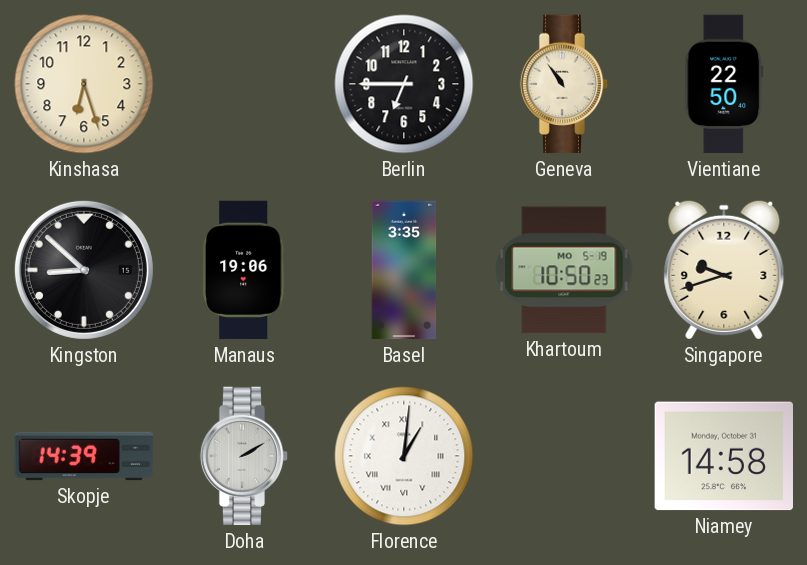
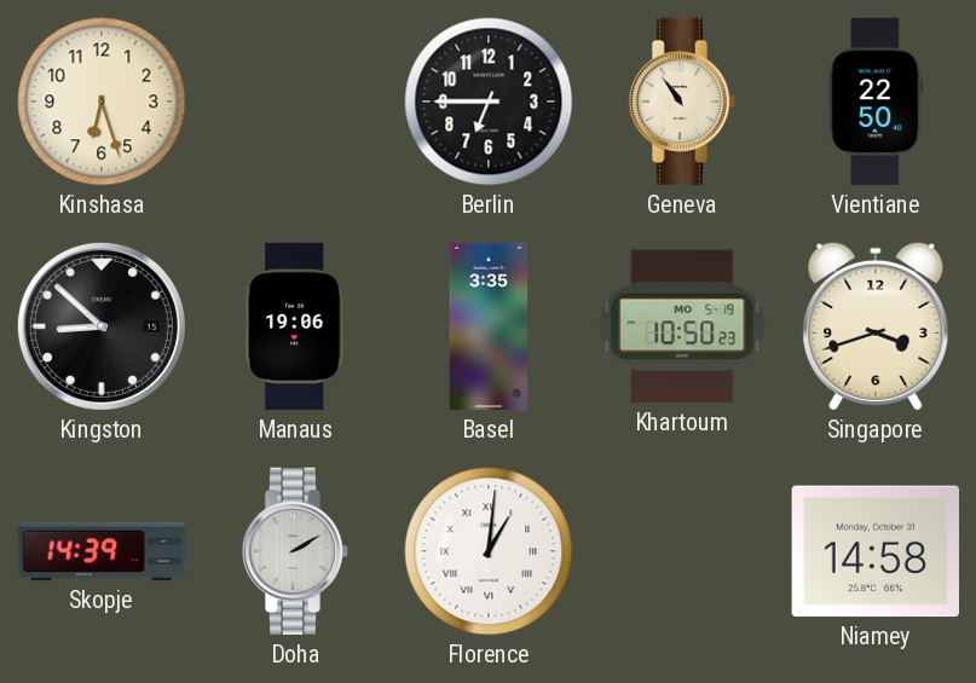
Singapore: 9:42 -> 3:42 (876, 326)
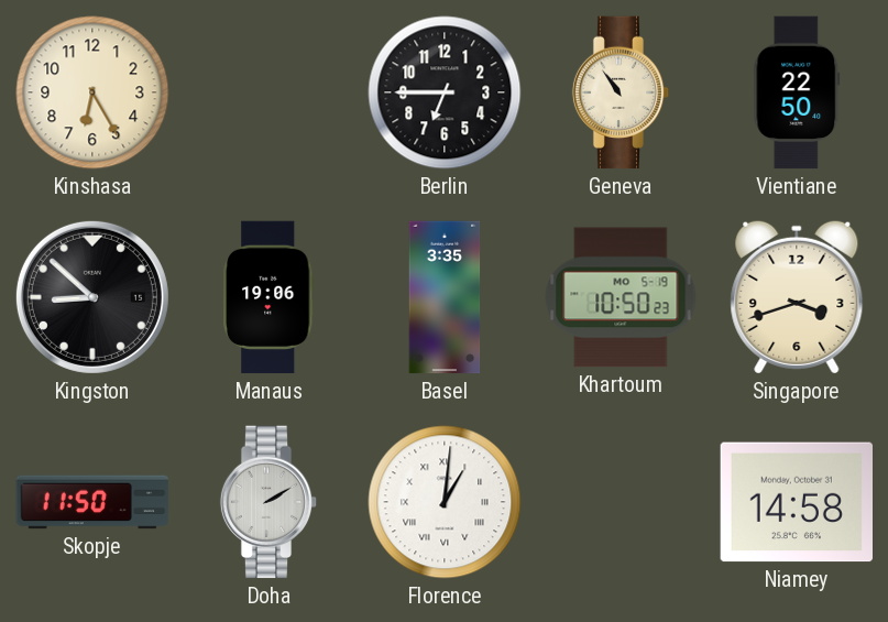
Kinshasa: 6:27 -> 6:25 (92, 92)
Skopje: 14:39 -> 11:50 (92, 502)
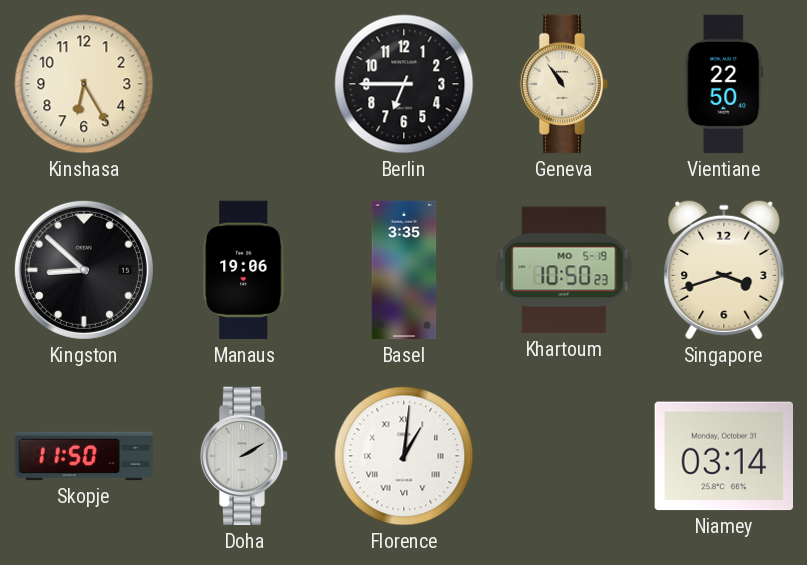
Niamey: 14:58 -> 03:14 (723, 456)
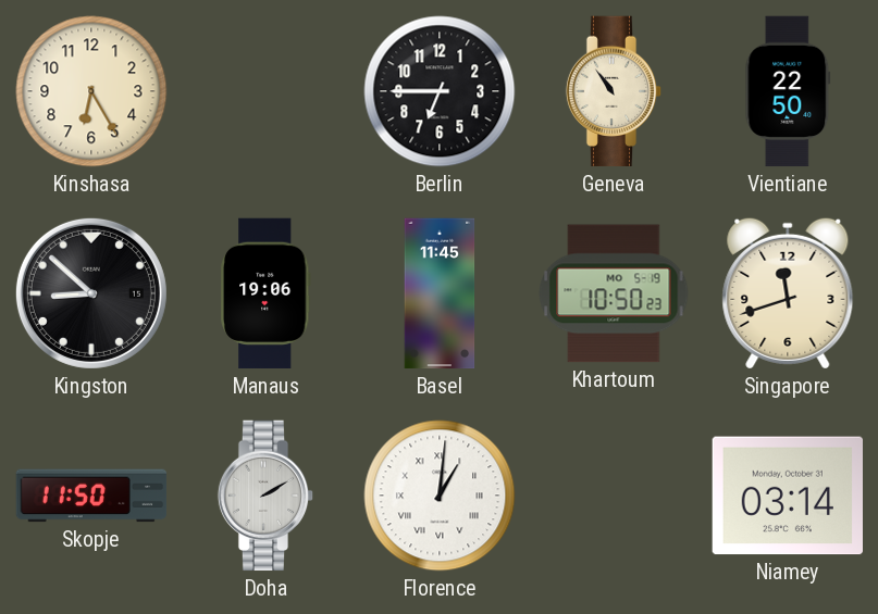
Basel: 3:35 -> 11:45 (440, 293)
Singapore: 3:42 -> 11:42 (788, 293)
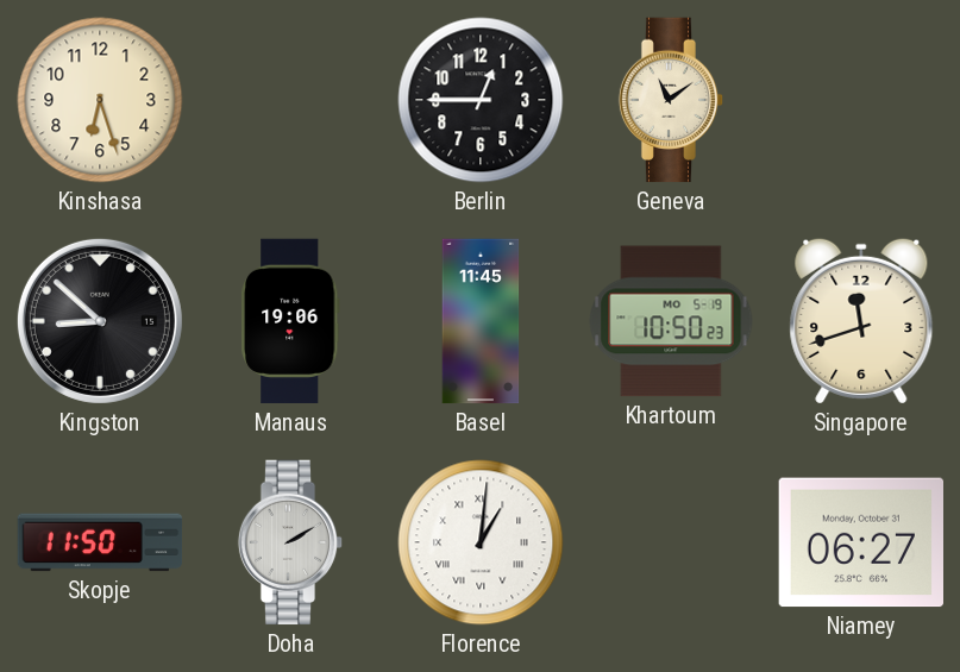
Kinshasa: 6:25 -> 6:27 (100, 100)
Berlin: 6:45 -> 12:45 (481, 100)
Geneva: 10:54 -> 11:09 (671, 100)
Vientiane: 22:50 -> none (788, 91)
Niamey: 03:14 -> 06:27 (860, 542)
